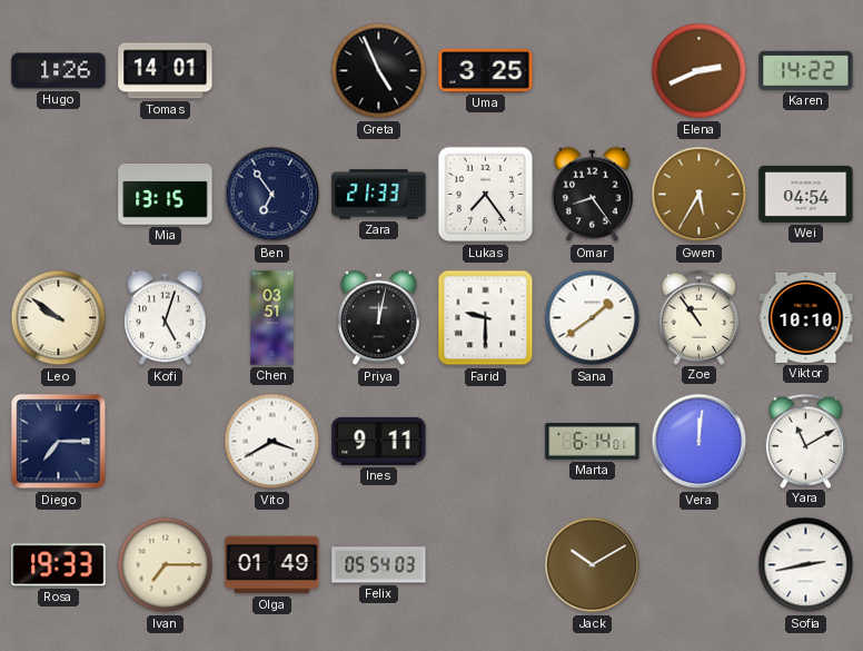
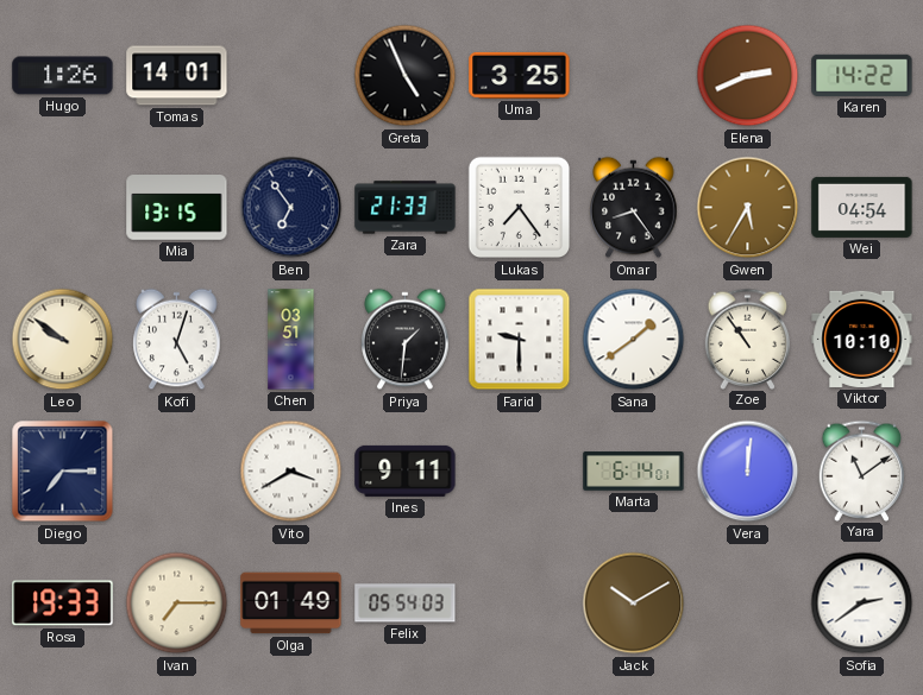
Priya: 12:02 -> 1:31 (406, 340)
Yara: 11:10 -> 11:09 (862, 470)
Sofia: 2:43 -> 2:39 (862, 604)
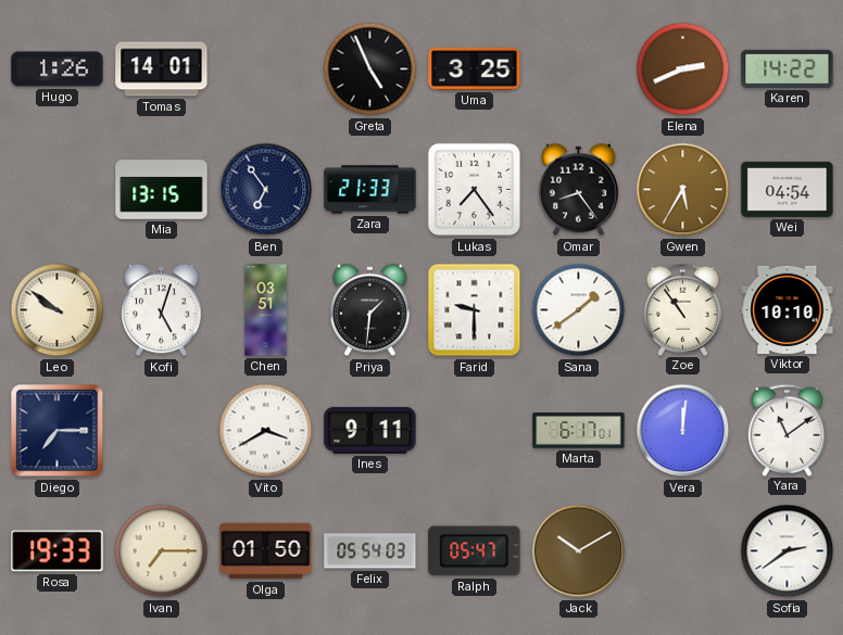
Marta: 6:14 -> 6:17 (579, 431)
Olga: 01:49 -> 01:50 (266, 551)
Ralph: none -> 05:47 (475, 551)
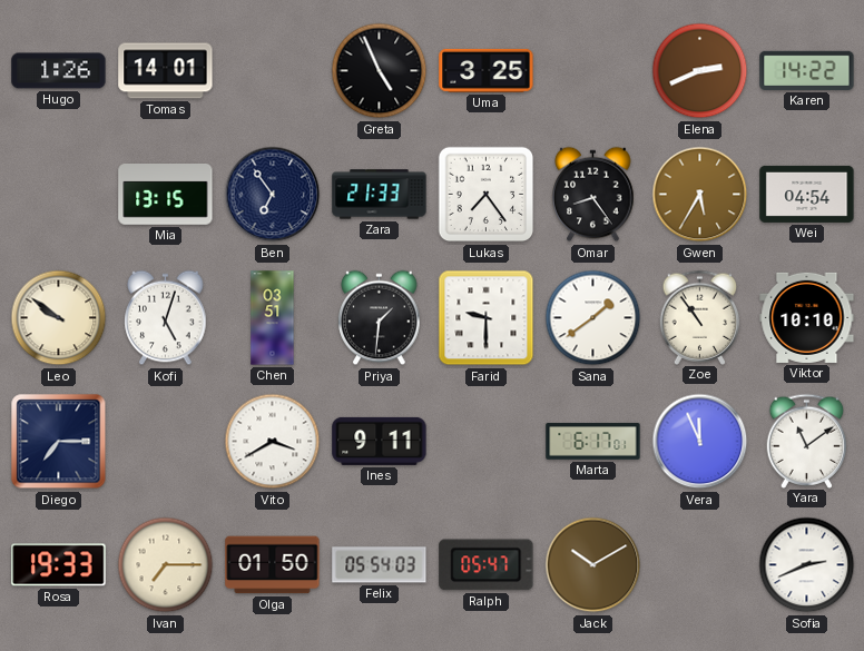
Vera: 12:01 -> 11:56 (700, 442)
Sofia: 2:39 -> 2:41 (807, 565)
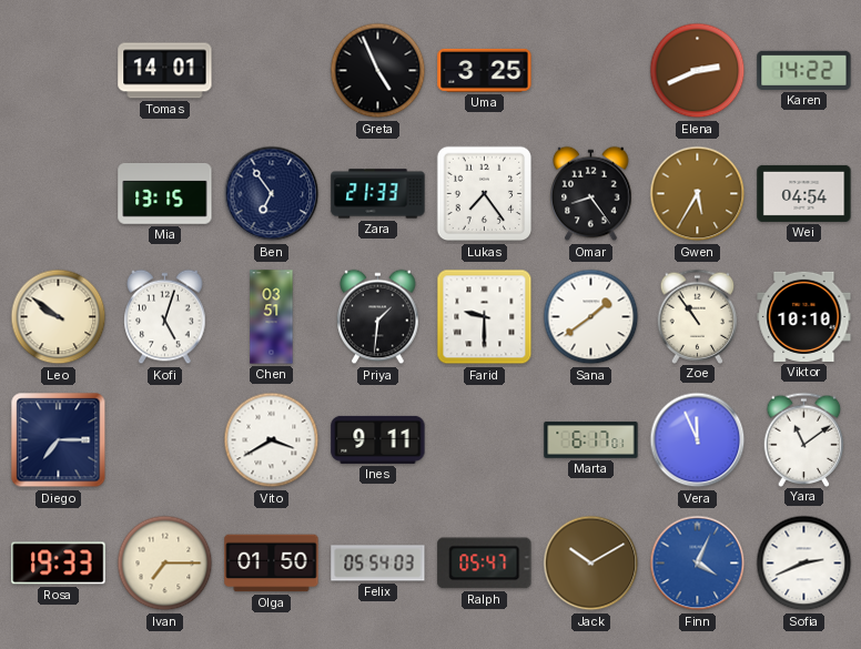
Hugo: 1:26 -> none (59, 71)
Finn: none -> 4:04 (698, 564)
